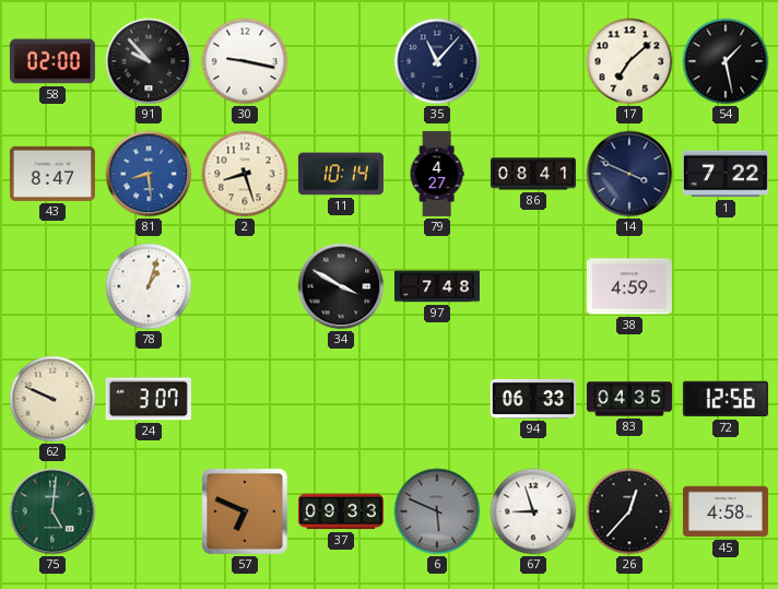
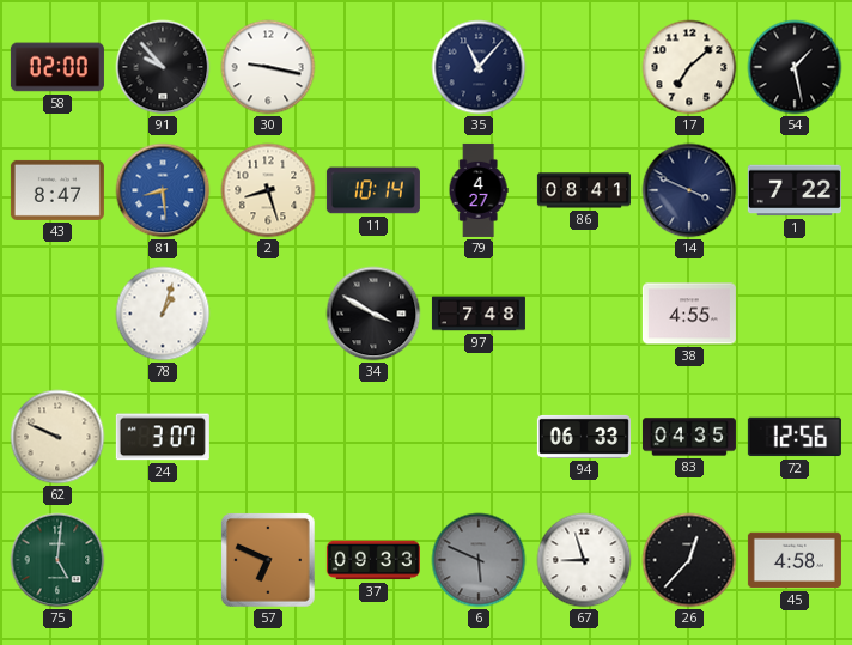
38: 4:59 -> 4:55 (689, 314)
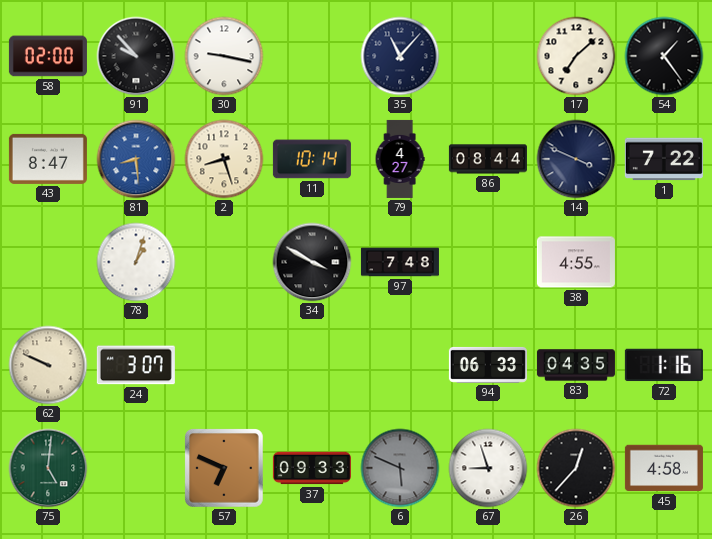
54: 1:28 -> 1:24 (664, 56)
86: 08:41 -> 08:44 (488, 159)
72: 12:56 -> 1:16 (664, 365)
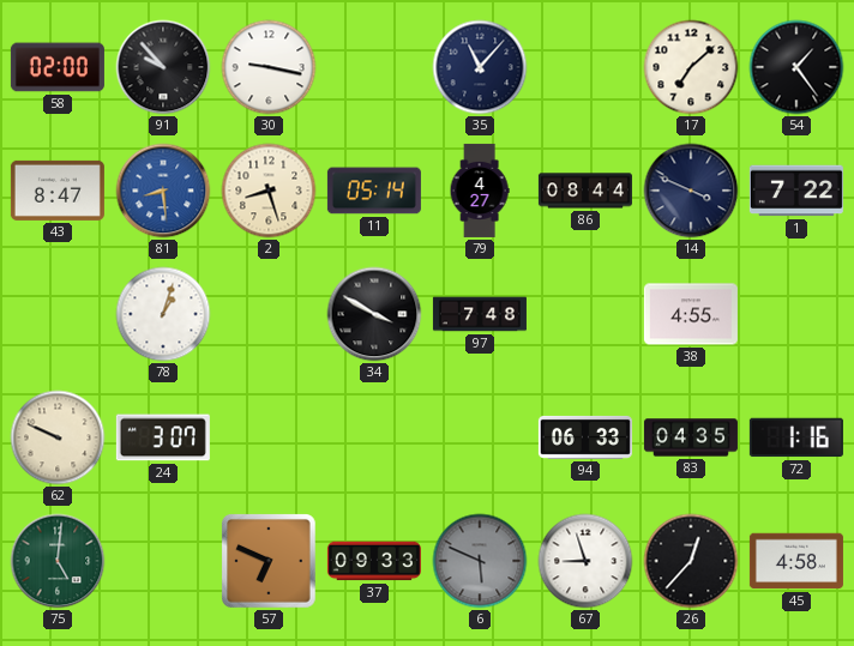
11: 10:14 -> 05:14 (374, 191)
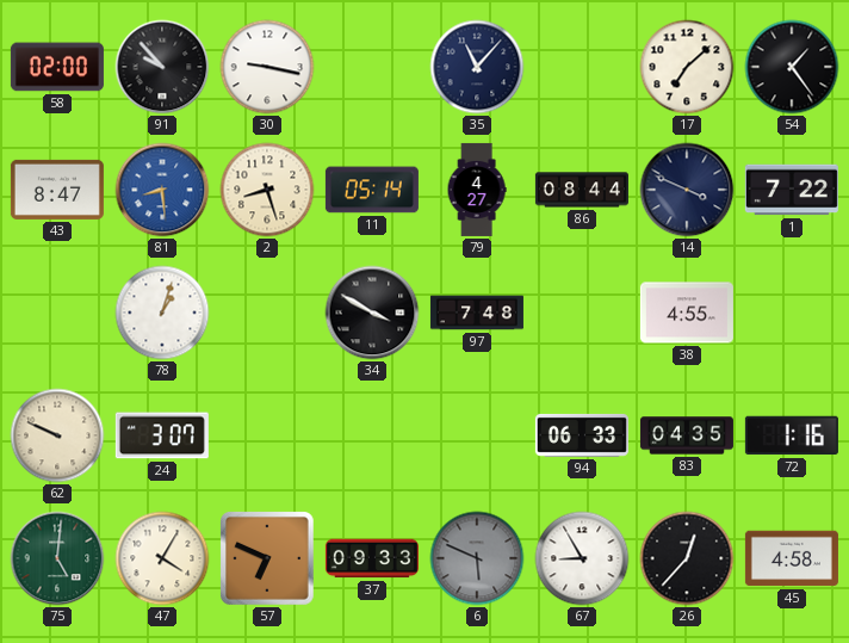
47: none -> 4:05 (162, 558)
67: 8:57 -> 8:55 (582, 558)
